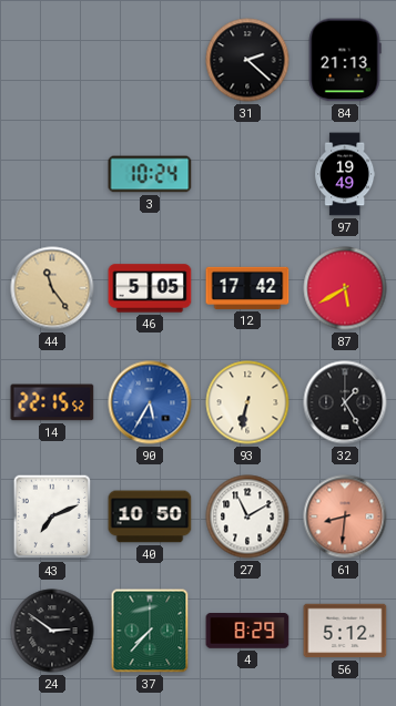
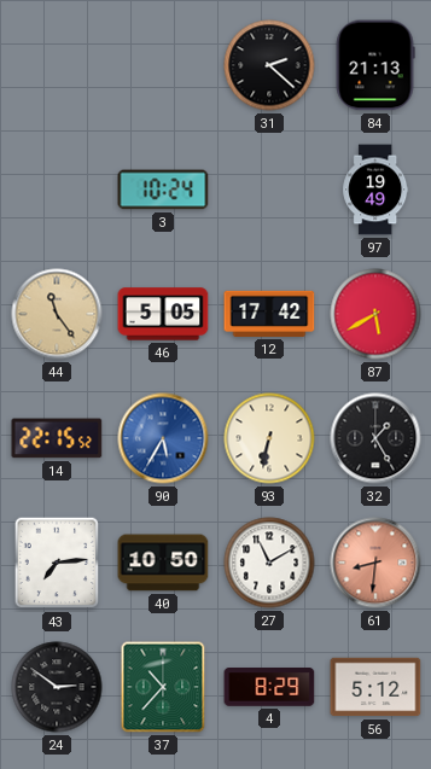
43: 7:11 -> 7:14 (57, 563)
37: 7:37 -> 10:37 (163, 687)
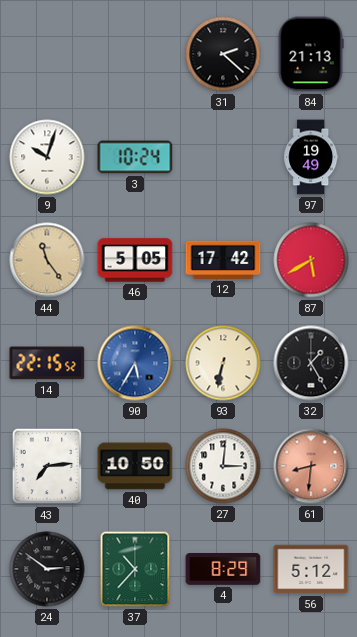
9: none -> 10:03 (47, 157)
27: 11:10 -> 3:01 (223, 466)
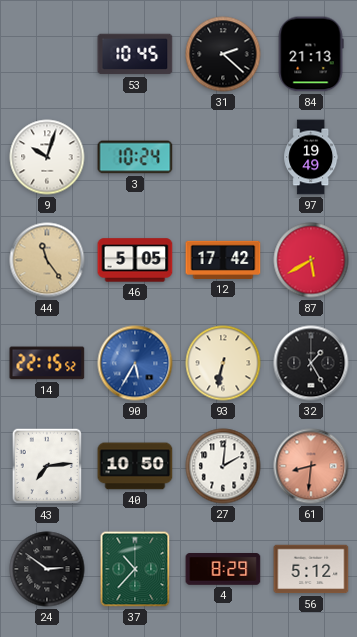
53: none -> 10:45 (135, 54)
27: 3:01 -> 2:01 (223, 466)
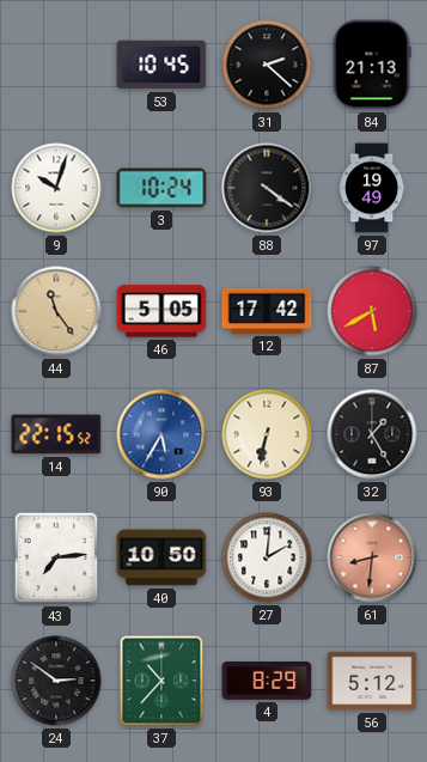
88: none -> 4:21 (267, 188)
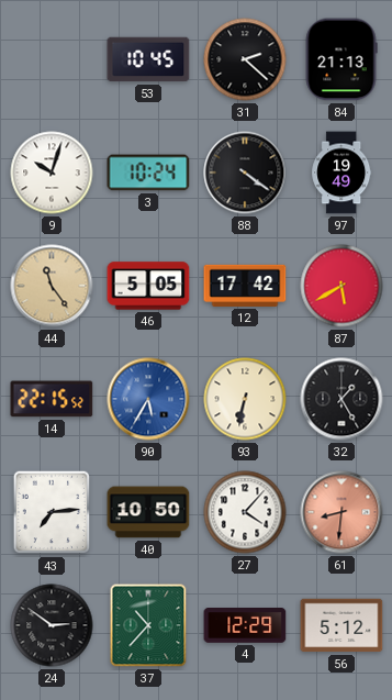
27: 2:01 -> 4:07 (245, 512)
4: 8:29 -> 12:29 (245, 626)
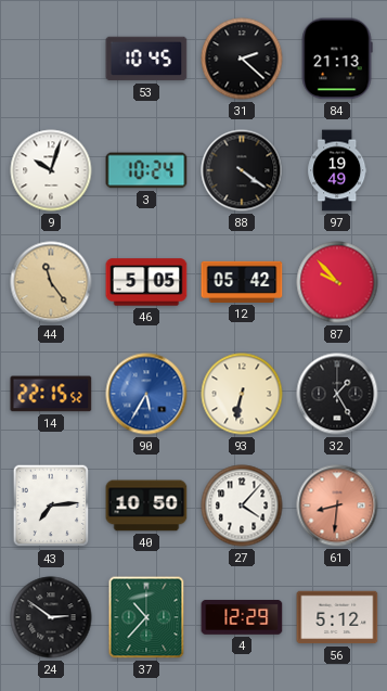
12: 17:42 -> 05:42 (242, 282)
87: 5:40 -> 9:53 (337, 282)
